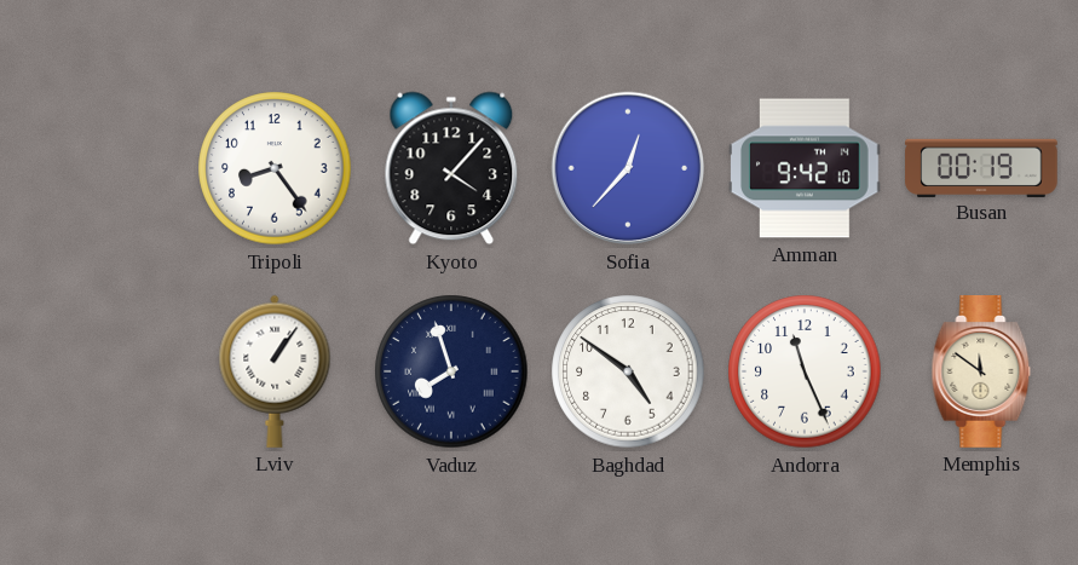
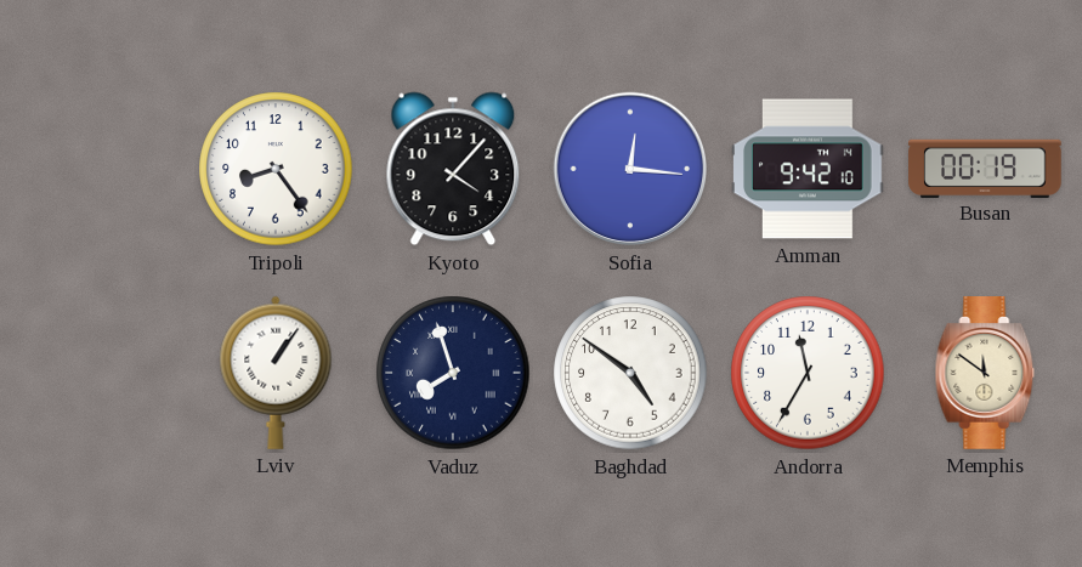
Sofia: 12:37 -> 12:16 (630, 169)
Andorra: 11:26 -> 11:35 (808, 373)
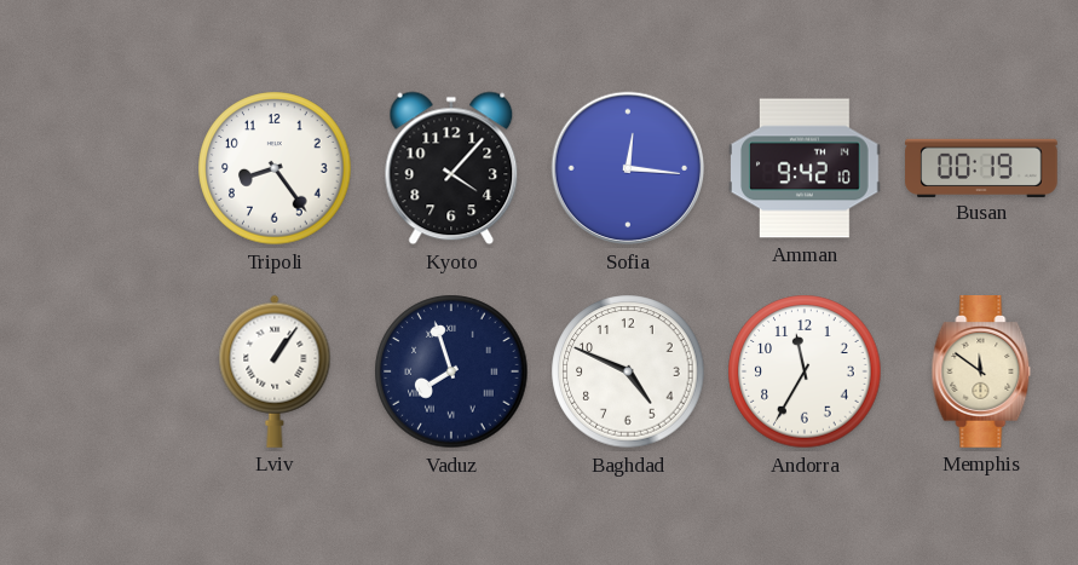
Baghdad: 4:51 -> 4:49 (628, 371)
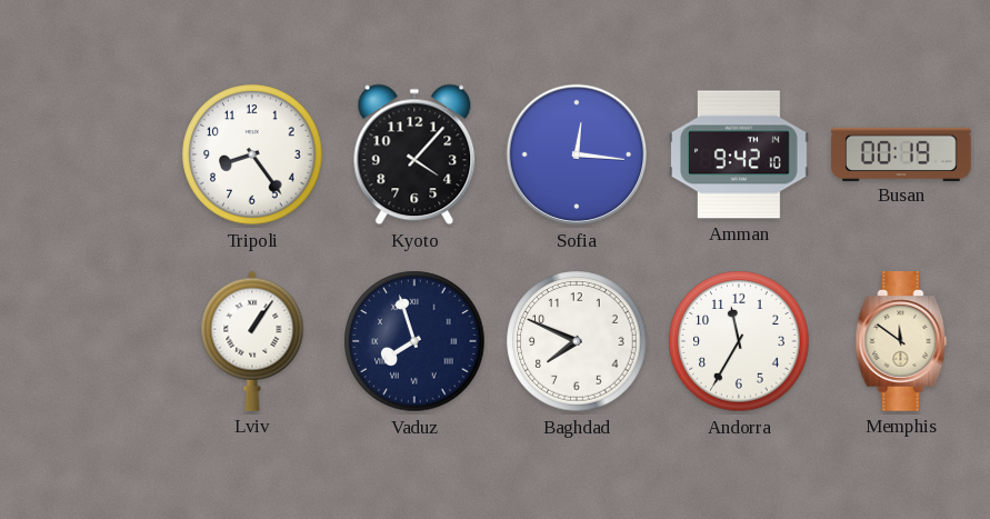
Baghdad: 4:49 -> 7:49 (577, 341)
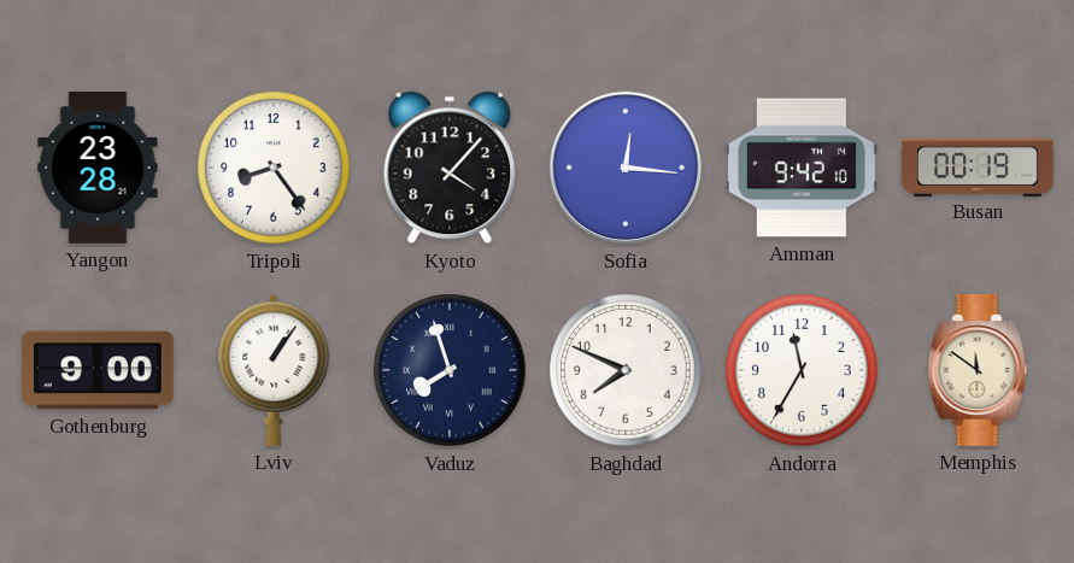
Yangon: none -> 23:28 (98, 168)
Gothenburg: none -> 9:00 (98, 370)
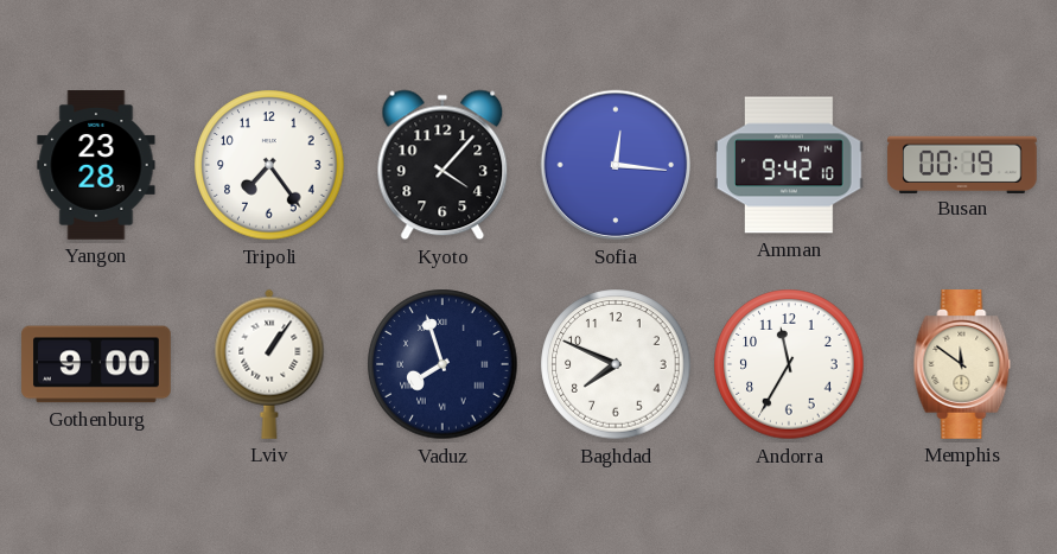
Tripoli: 8:24 -> 7:24 (269, 165)
